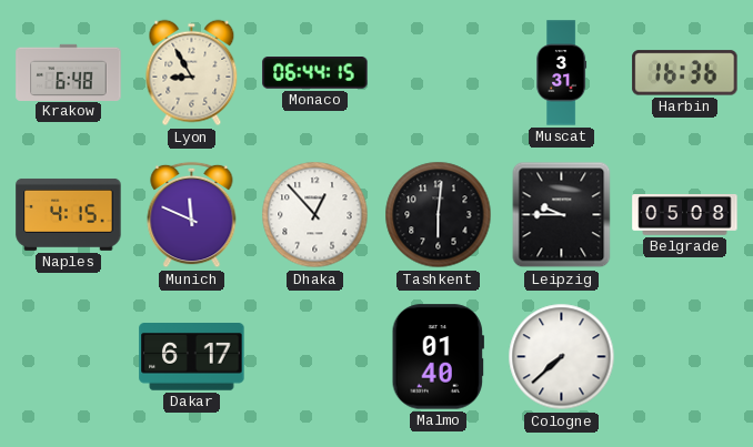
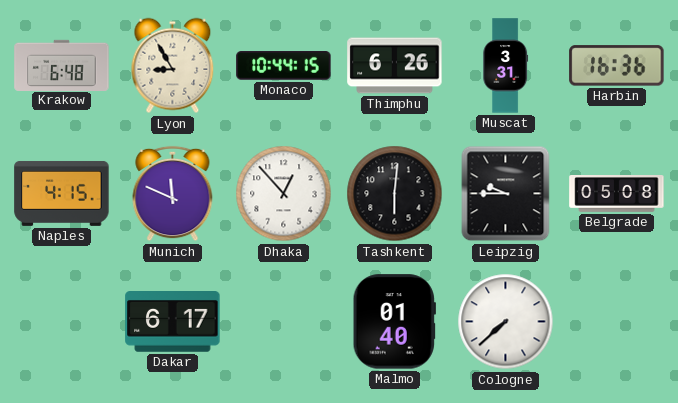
Monaco: 06:44 -> 10:44 (284, 66)
Thimphu: none -> 6:26 (395, 66)
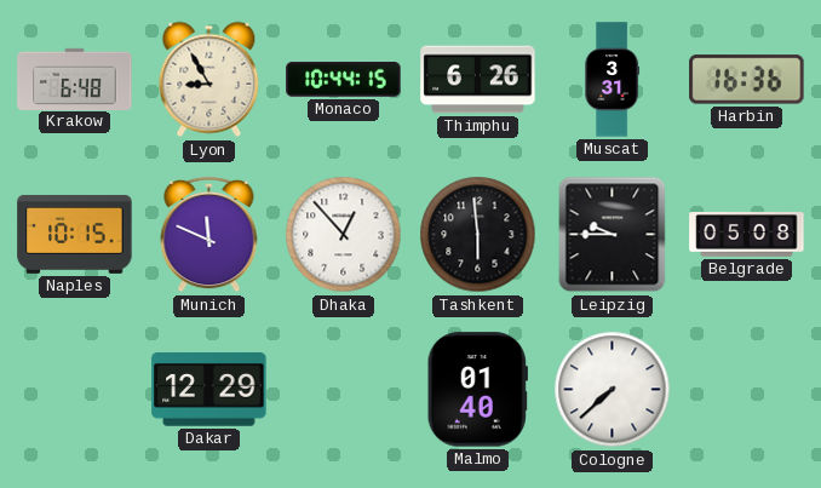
Naples: 4:15 -> 10:15 (75, 234)
Tashkent: 6:01 -> 5:59 (478, 235)
Dakar: 6:17 -> 12:29 (209, 390)
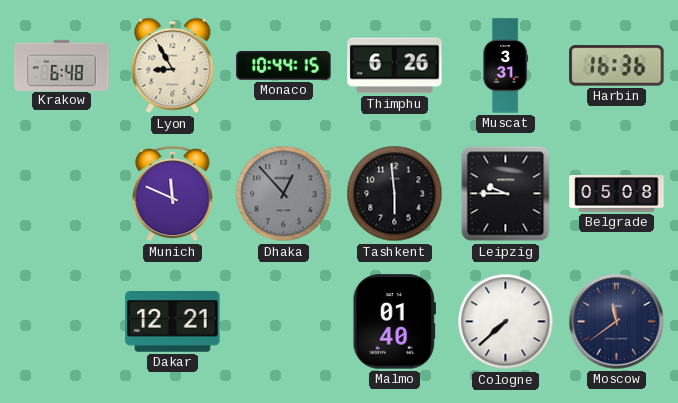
Naples: 10:15 -> none (75, 234)
Dhaka dial: white -> grey (284, 194)
Dakar: 12:29 -> 12:21 (173, 322)
Moscow: none -> 11:39 (617, 322)
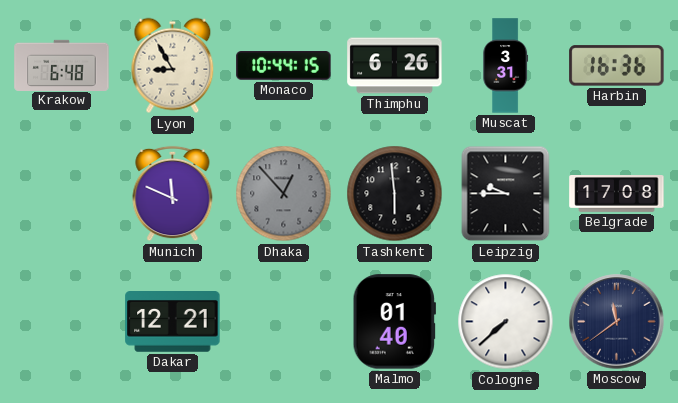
Belgrade: 05:08 -> 17:08 (617, 194)
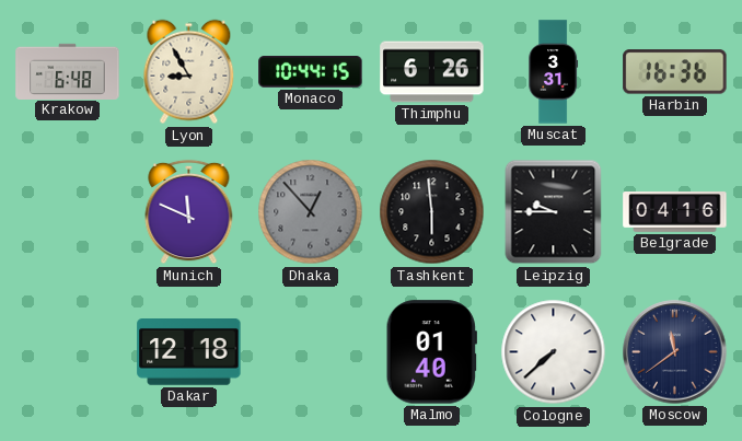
Belgrade: 17:08 -> 04:16 (675, 212)
Dakar: 12:21 -> 12:18 (189, 352)
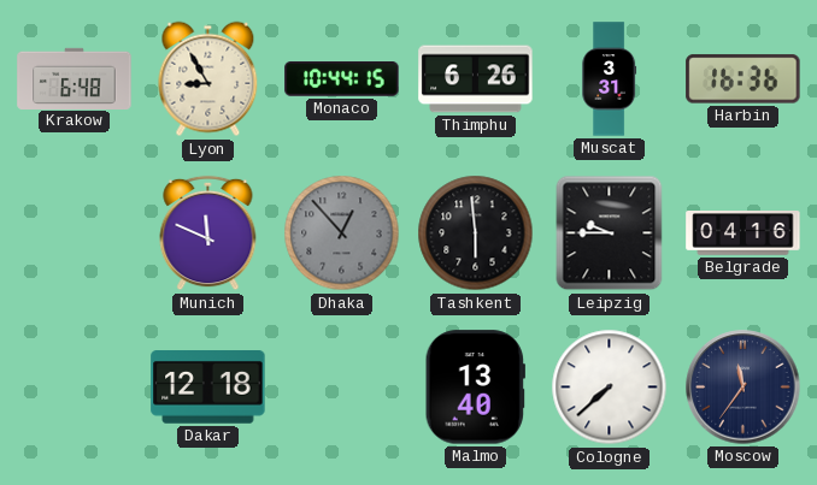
Malmo: 01:40 -> 13:40 (475, 388)
Moscow: 11:39 -> 11:36 (743, 388)
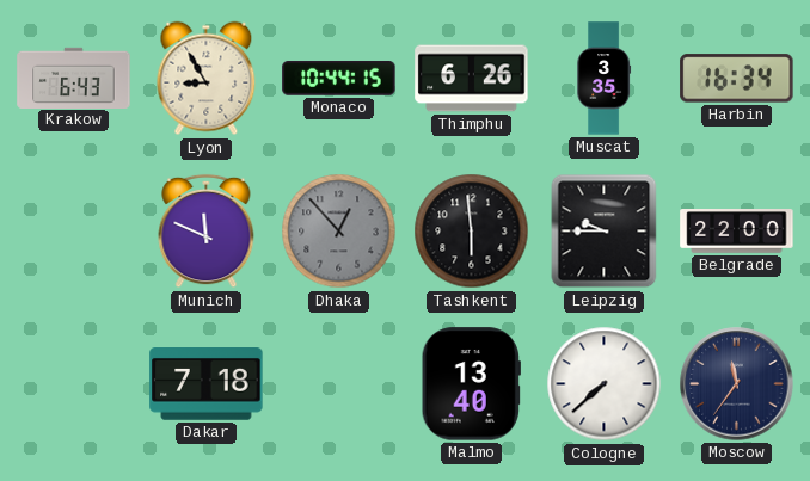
Krakow: 6:48 -> 6:43 (74, 78)
Muscat: 3:31 -> 3:35 (605, 79)
Harbin: 16:36 -> 16:34 (737, 79)
Belgrade: 04:16 -> 22:00 (737, 232)
Dakar: 12:18 -> 7:18 (207, 384)
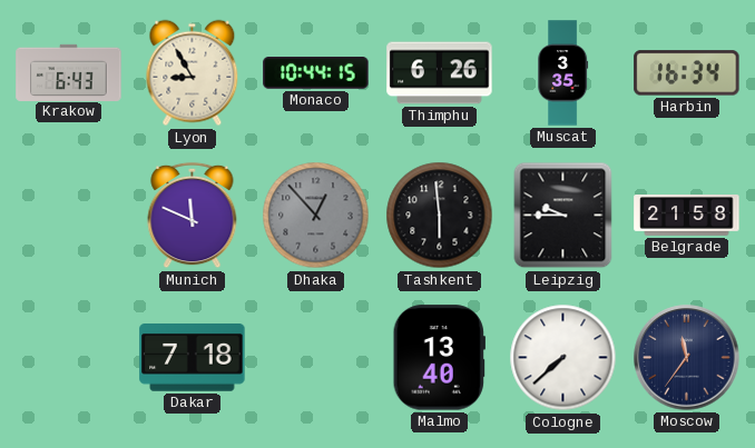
Belgrade: 22:00 -> 21:58 (687, 216)
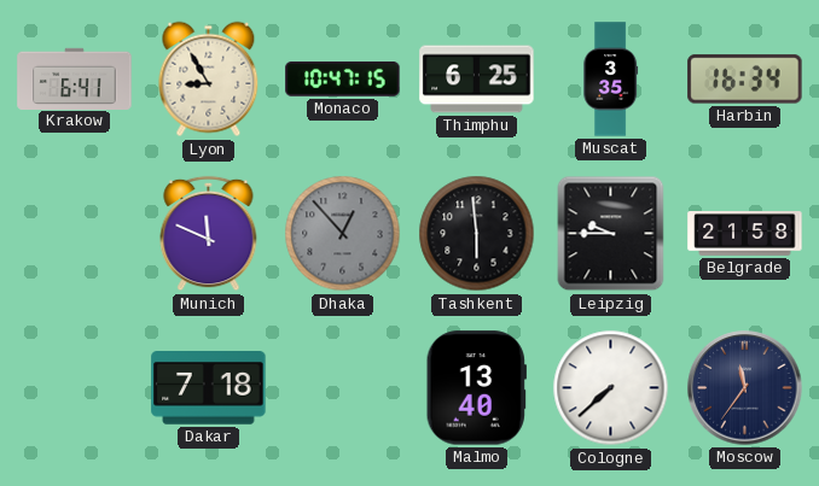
Krakow: 6:43 -> 6:41 (75, 78)
Monaco: 10:44 -> 10:47 (343, 80)
Thimphu: 6:26 -> 6:25 (477, 80)
